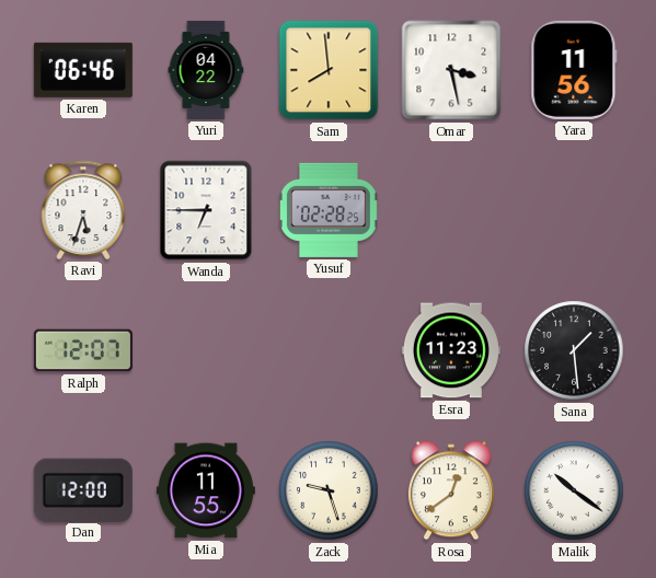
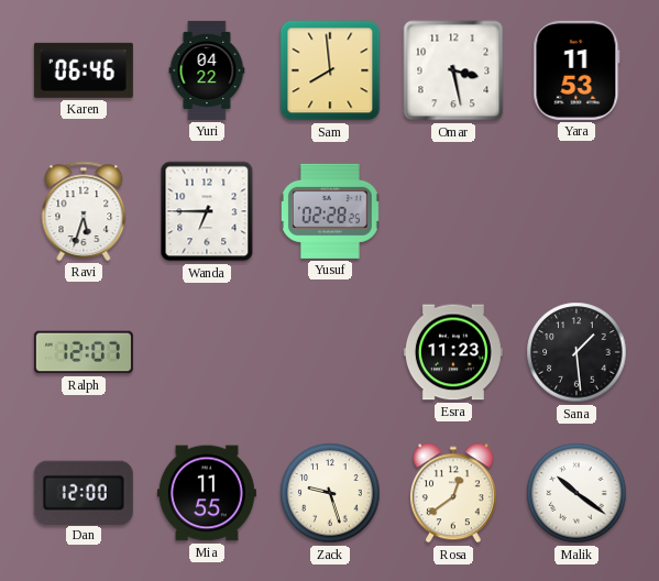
Yara: 11:56 -> 11:53 (576, 70)
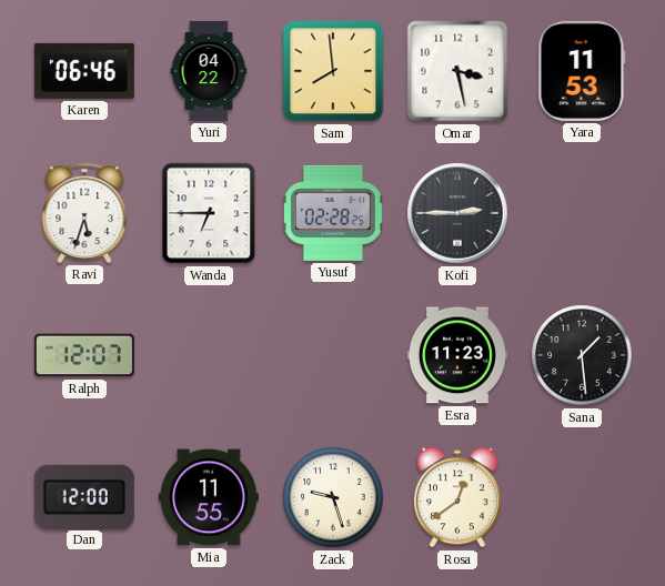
Kofi: none -> 2:45 (457, 213)
Malik: 10:21 -> none (576, 493)
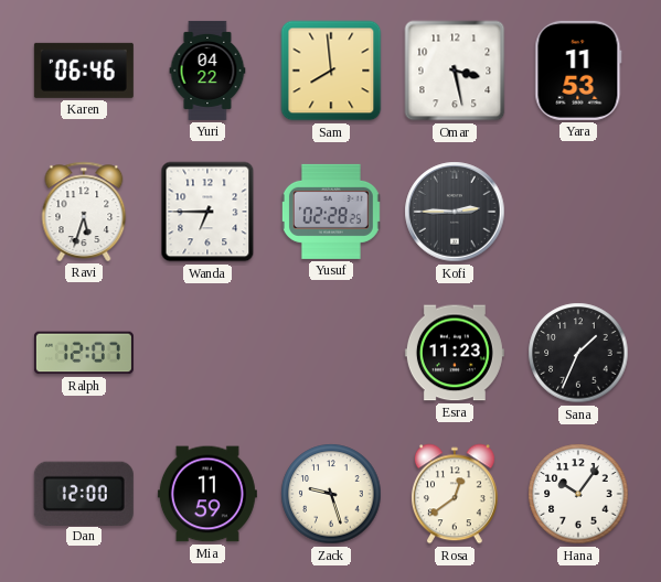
Sana: 1:29 -> 1:34 (578, 353)
Mia: 11:55 -> 11:59 (207, 494)
Hana: none -> 10:06 (578, 494)
